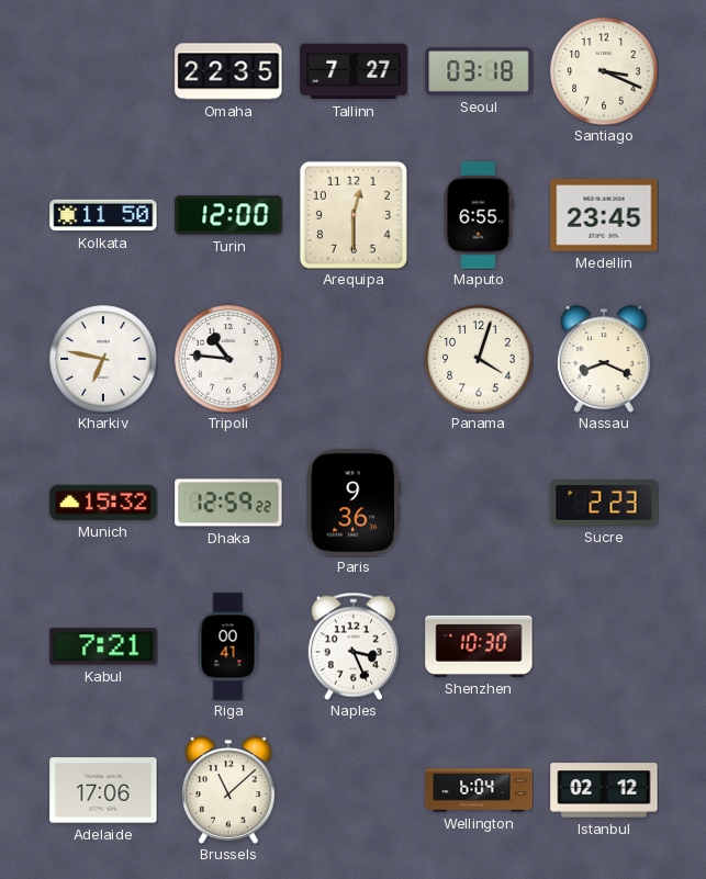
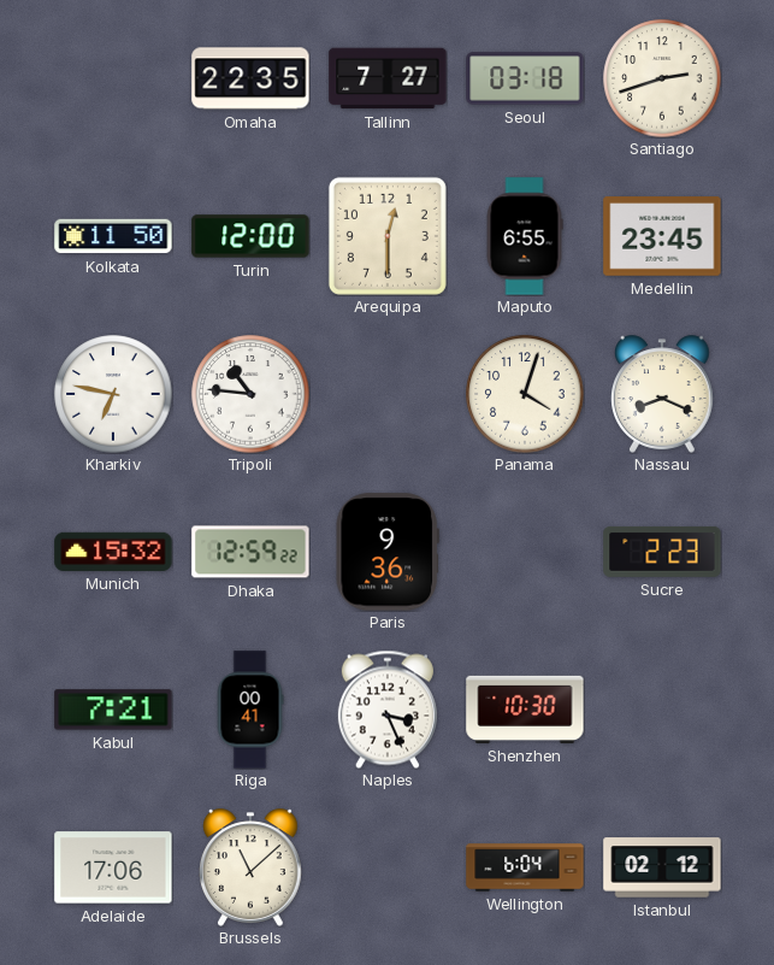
Santiago: 3:19 -> 2:42 (662, 78)
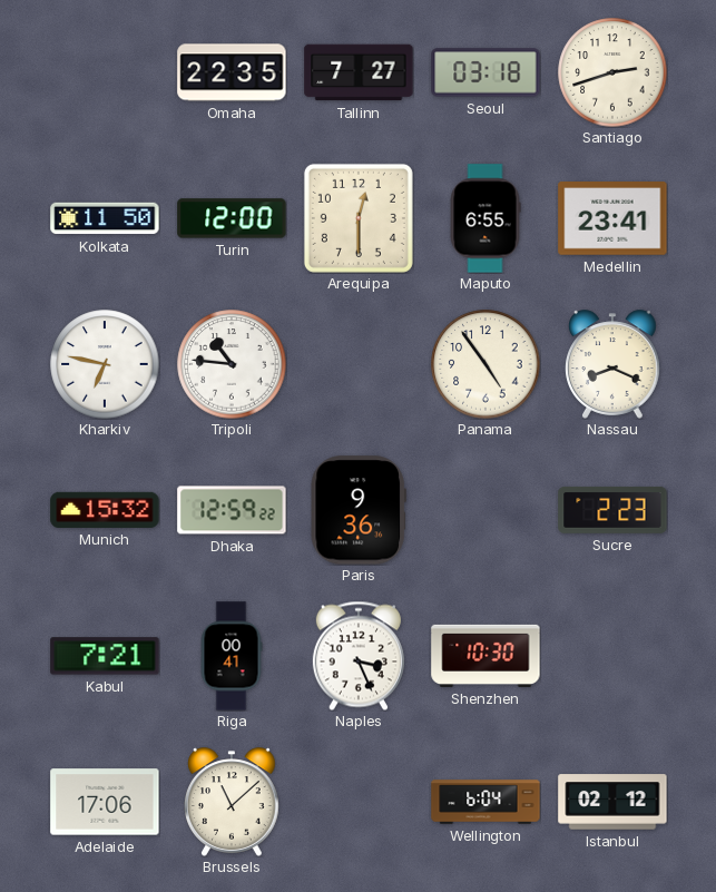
Medellin: 23:45 -> 23:41 (612, 218)
Panama: 4:03 -> 4:54 (485, 364)
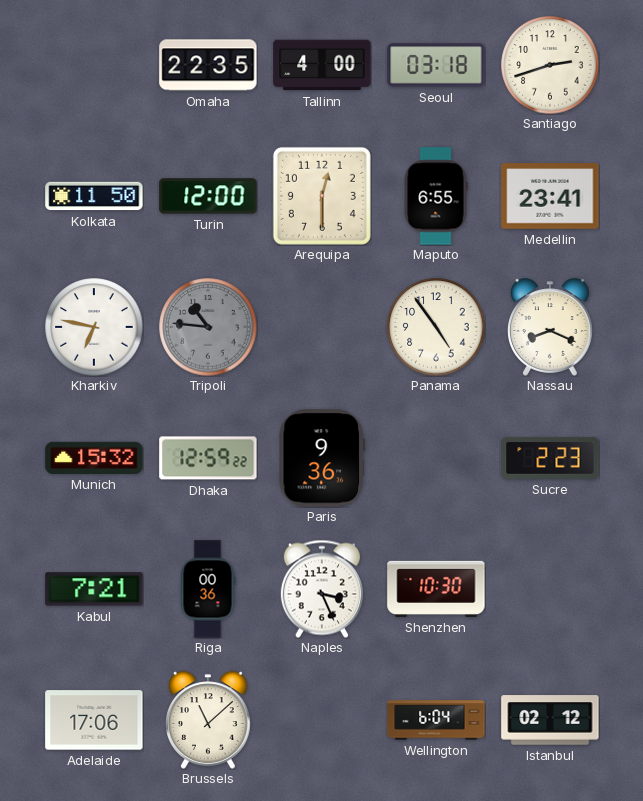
Tallinn: 7:27 -> 4:00 (322, 65)
Tripoli dial: white -> grey (208, 327)
Riga: 00:41 -> 00:36 (208, 589)
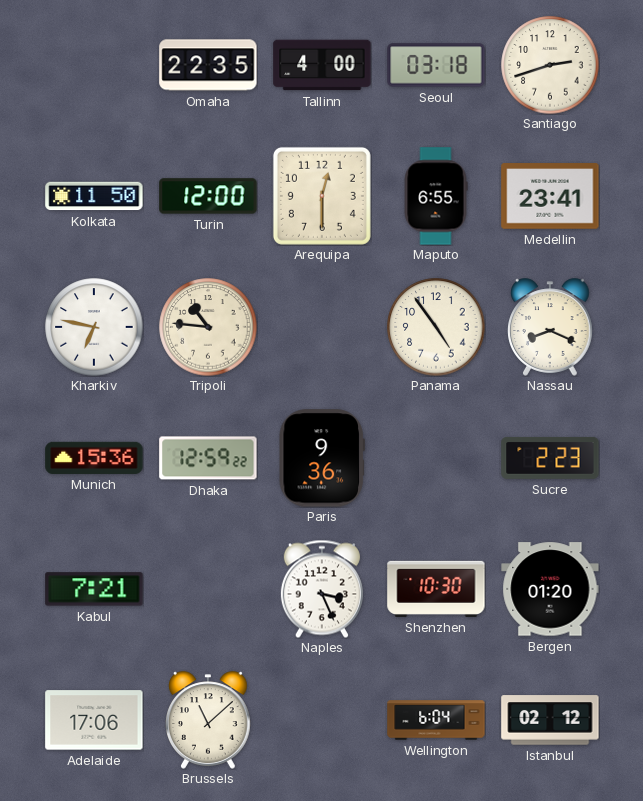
Tripoli dial: grey -> cream (208, 327)
Munich: 15:32 -> 15:36 (94, 458)
Riga: 00:36 -> none (208, 589)
Bergen: none -> 01:20 (550, 589)
